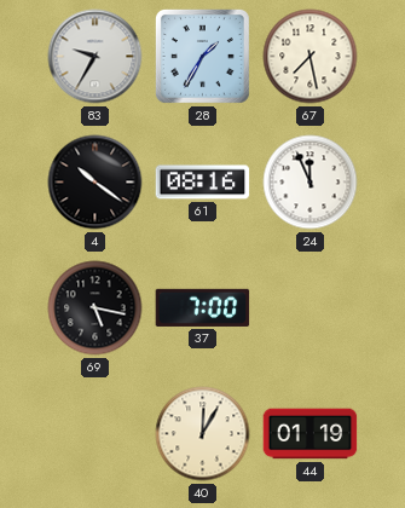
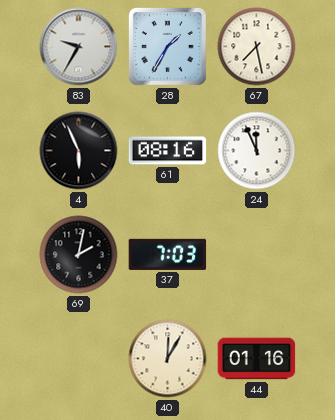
4: 10:21 -> 5:56 (79, 151)
69: 5:17 -> 2:02 (79, 255)
37: 7:00 -> 7:03 (168, 254)
44: 01:19 -> 01:16 (257, 359)
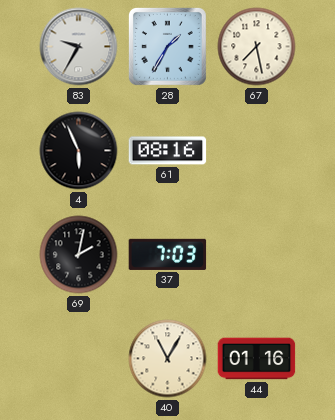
24: 11:56 -> none (257, 151)
40: 12:05 -> 11:05 (168, 359)
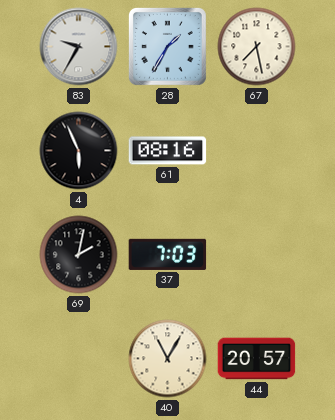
44: 01:16 -> 20:57 (257, 359)
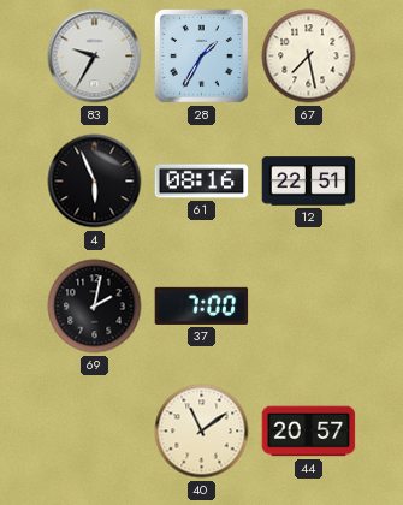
12: none -> 22:51 (309, 182)
37: 7:03 -> 7:00 (202, 305)
40: 11:05 -> 11:09 (202, 432)
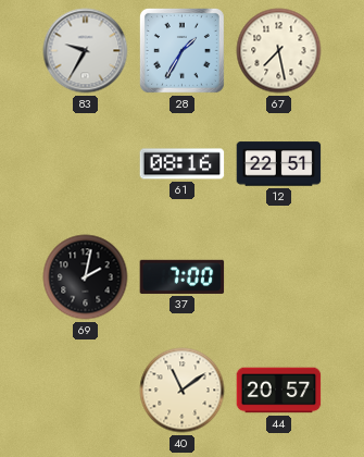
4: 5:56 -> none (95, 182)
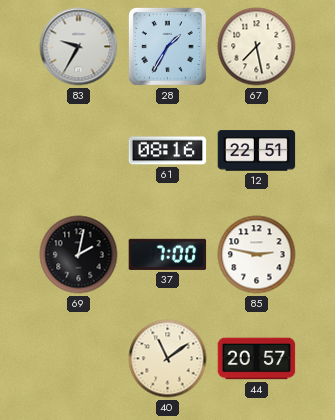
85: none -> 2:47 (257, 255)
